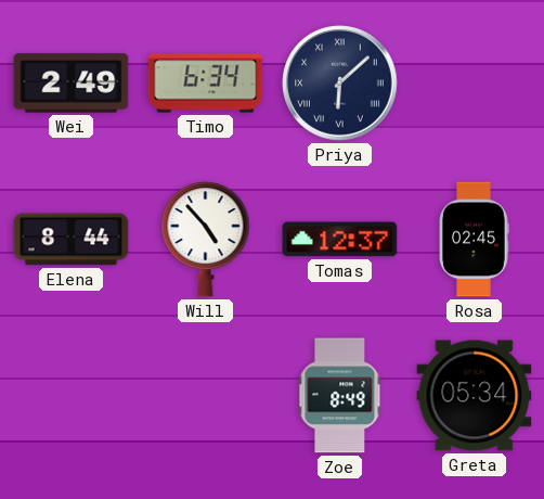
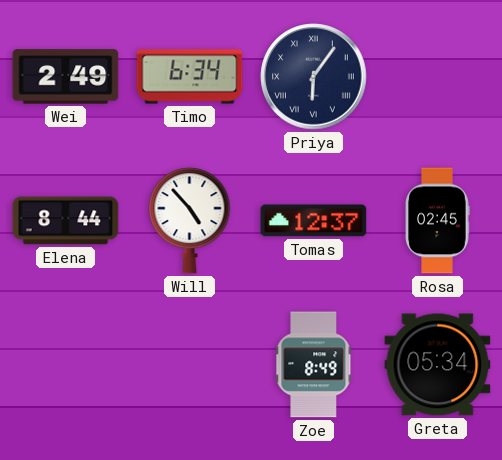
Priya: 6:08 -> 6:06 (314, 77)
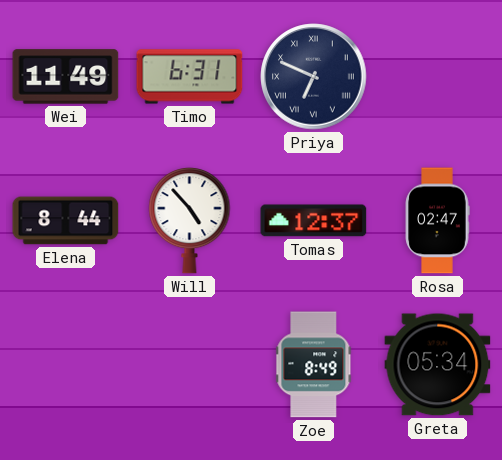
Wei: 2:49 -> 11:49 (66, 77)
Timo: 6:34 -> 6:31 (190, 77)
Priya: 6:06 -> 6:49 (314, 77)
Rosa: 02:45 -> 02:47 (437, 221)
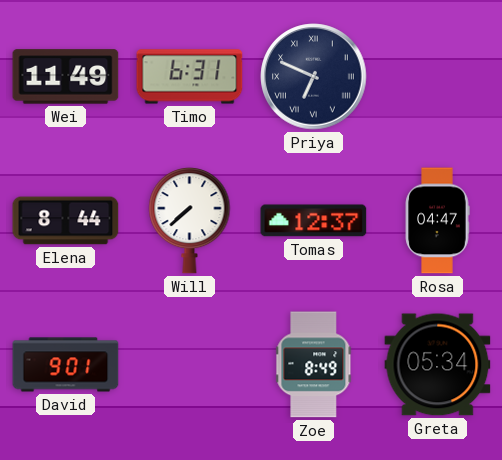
Will: 4:53 -> 7:38 (190, 221)
Rosa: 02:47 -> 04:47 (437, 221)
David: none -> 9:01 (66, 365)
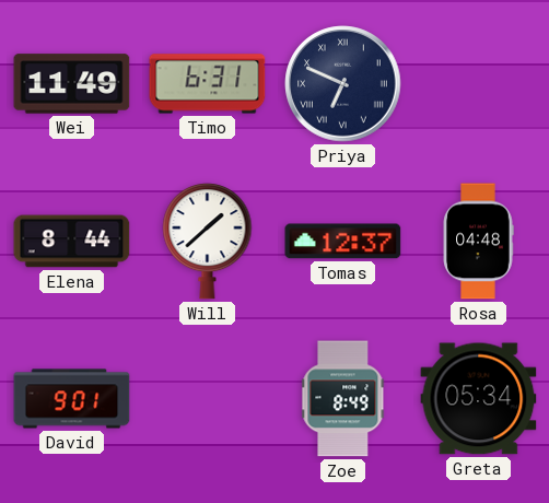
Will: 7:38 -> 1:38 (208, 242)
Rosa: 04:47 -> 04:48 (478, 242)
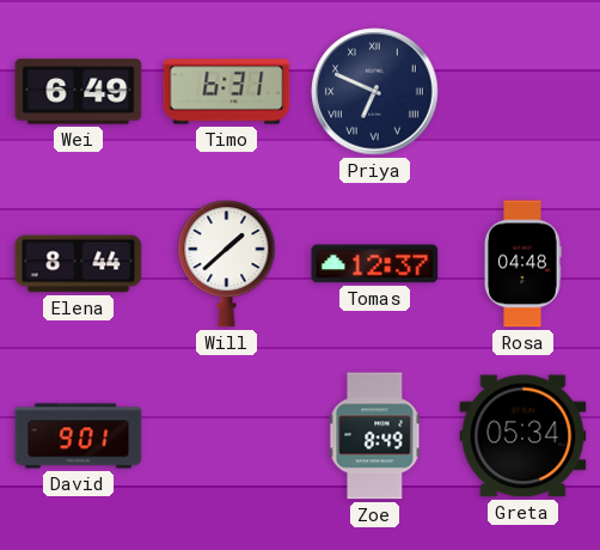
Wei: 11:49 -> 6:49 (79, 92)
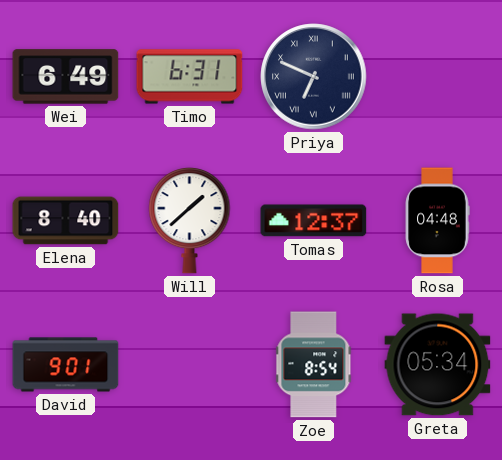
Elena: 8:44 -> 8:40 (66, 221)
Zoe: 8:49 -> 8:54 (314, 365)
